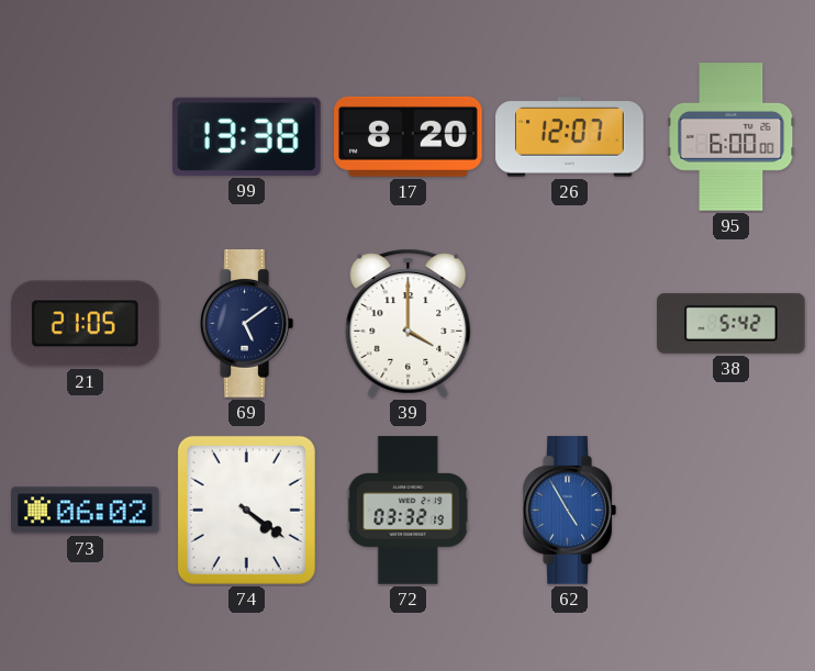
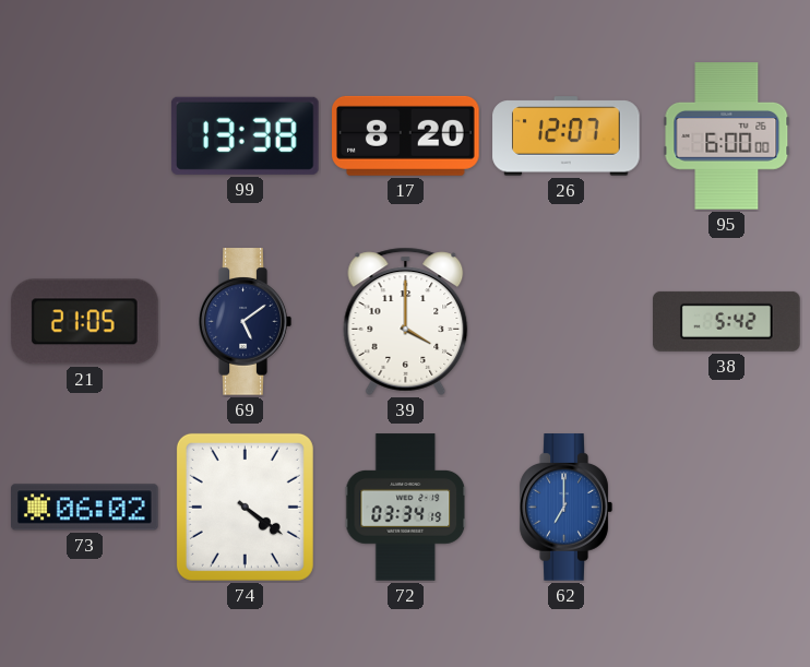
72: 03:32 -> 03:34 (406, 508)
62: 4:55 -> 7:00 (565, 508)
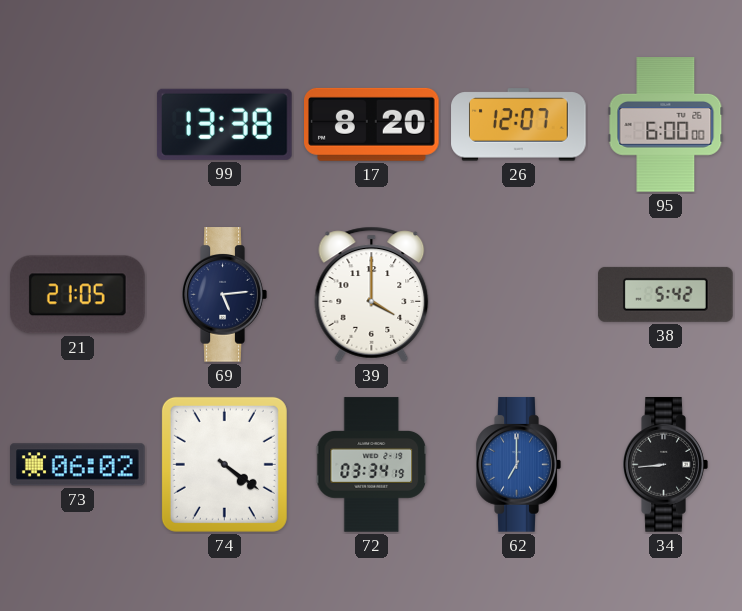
69: 5:09 -> 5:14 (224, 295)
34: none -> 8:44 (665, 465)
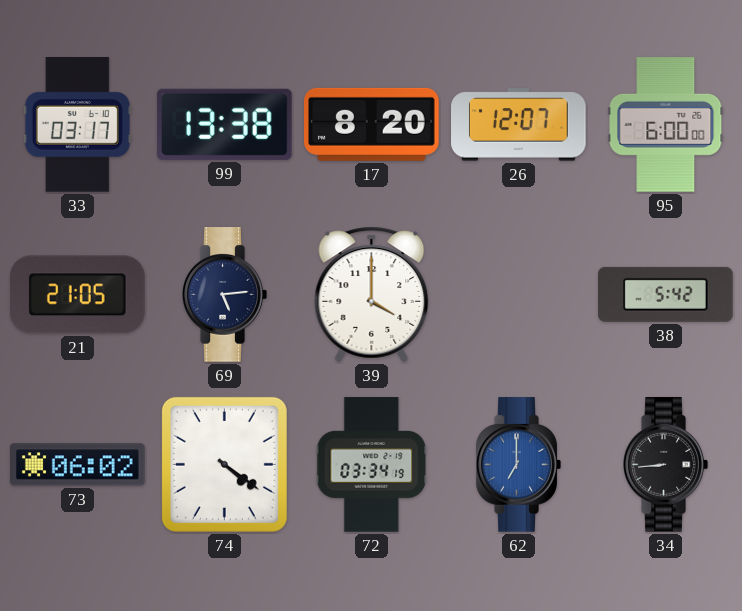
33: none -> 03:17 (77, 125)
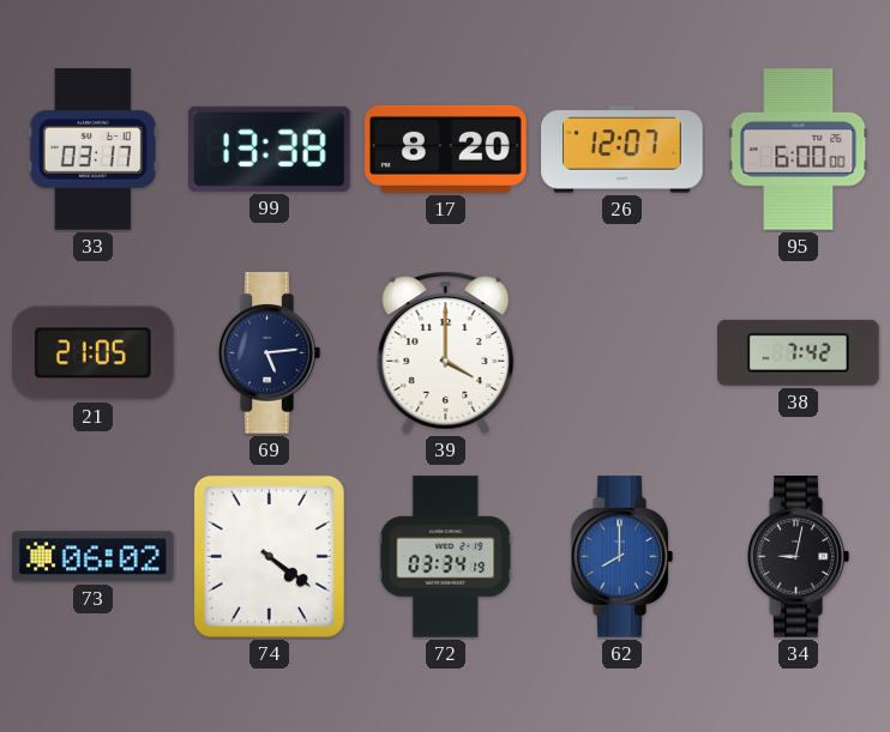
38: 5:42 -> 7:42 (799, 352)
62: 7:00 -> 8:00 (621, 557)
34: 8:44 -> 9:02 (798, 557)
